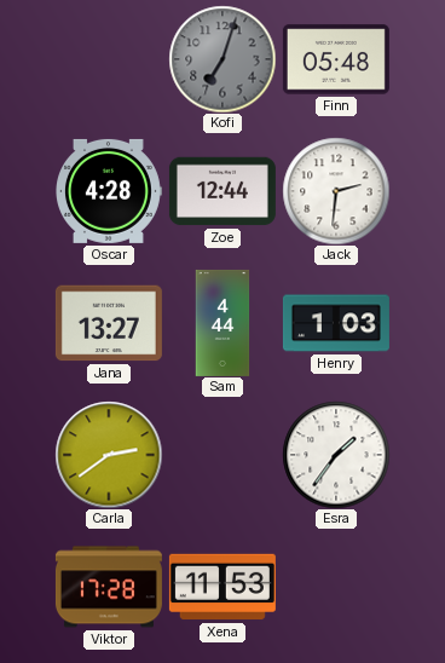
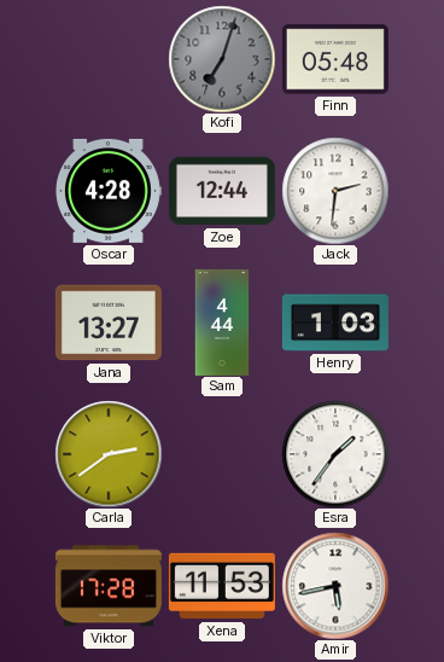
Amir: none -> 5:43 (335, 586)
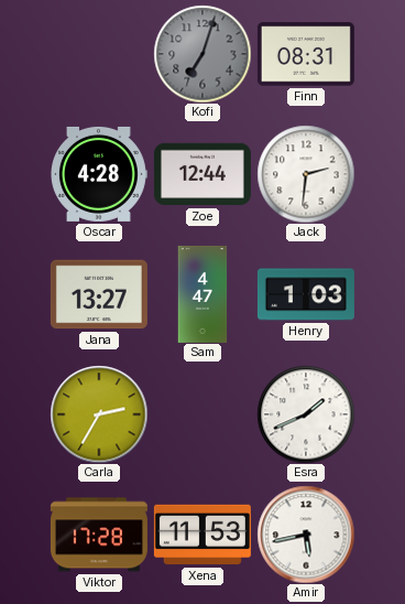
Finn: 05:48 -> 08:31 (306, 54)
Sam: 4:44 -> 4:47 (202, 294)
Carla: 2:39 -> 2:35 (99, 414)
Esra: 1:36 -> 1:41 (306, 414)
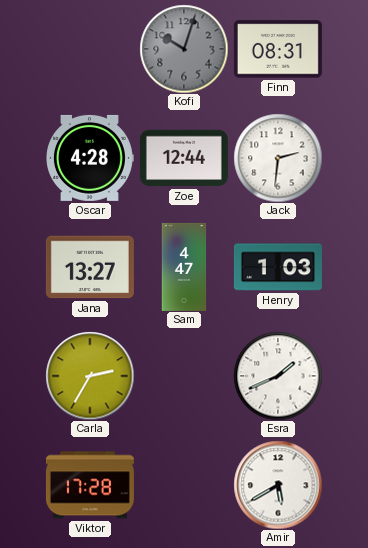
Kofi: 7:03 -> 10:03 (184, 49)
Xena: 11:53 -> none (202, 535)
Amir: 5:43 -> 5:40 (278, 485)
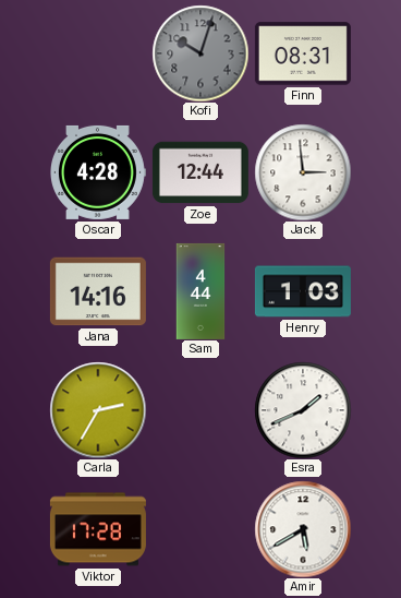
Jack: 2:31 -> 2:59 (303, 172)
Jana: 13:27 -> 14:16 (98, 291)
Sam: 4:47 -> 4:44 (200, 291)
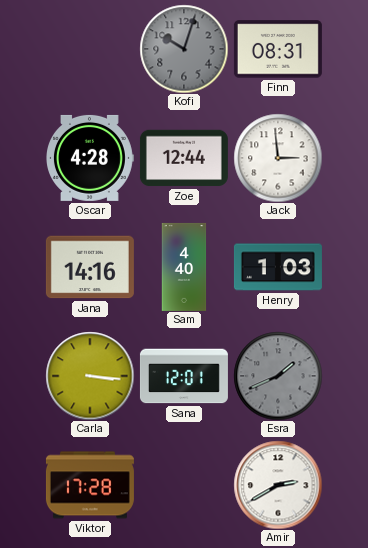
Sam: 4:44 -> 4:40 (184, 267)
Carla: 2:35 -> 3:16 (90, 376)
Sana: none -> 12:01 (184, 376)
Esra dial: white -> grey (278, 376)
Amir: 5:40 -> 2:40 (278, 485)
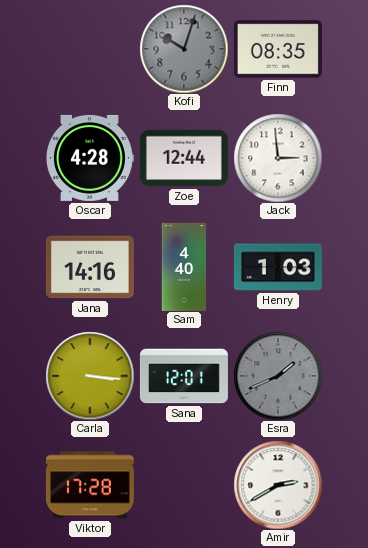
Finn: 08:31 -> 08:35 (278, 49)
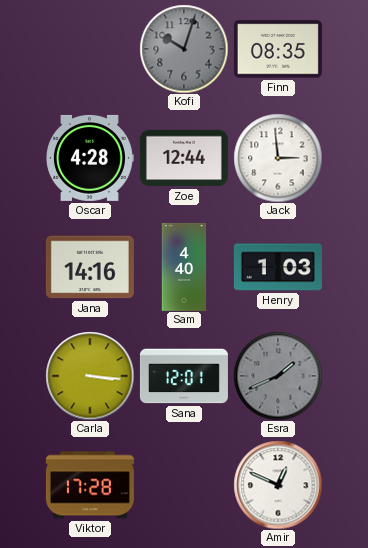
Amir: 2:40 -> 12:49 (278, 485)
